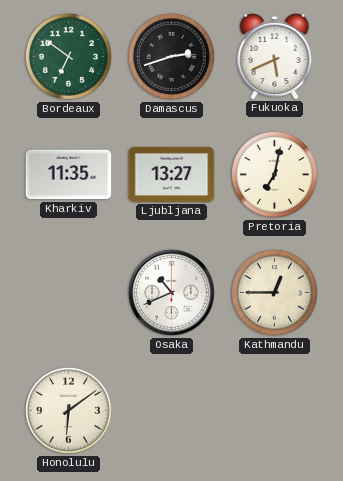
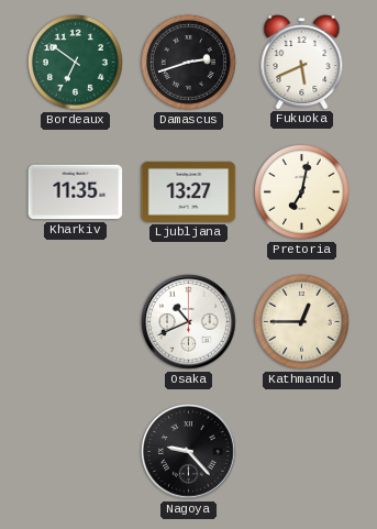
Honolulu: 6:09 -> none (69, 411)
Nagoya: none -> 9:23 (189, 452)
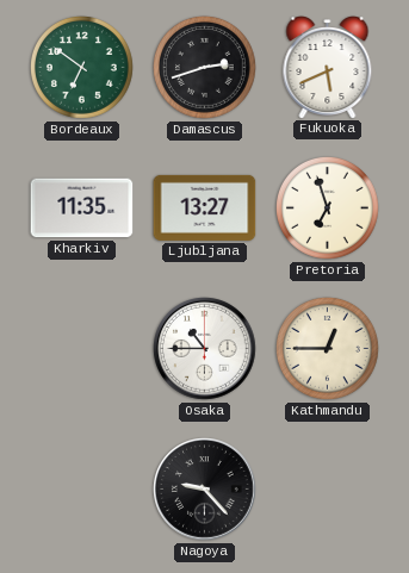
Pretoria: 7:02 -> 6:57 (328, 208)
Osaka: 10:41 -> 10:45 (205, 349)
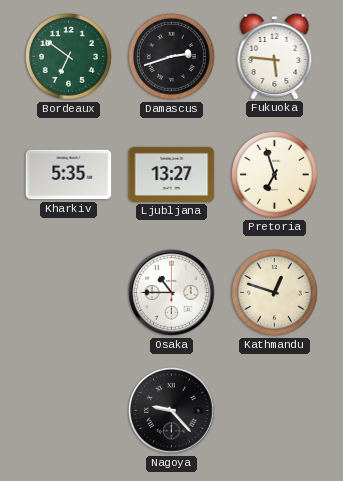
Fukuoka: 5:41 -> 5:46 (275, 57)
Kharkiv: 11:35 -> 5:35 (69, 175)
Kathmandu: 12:45 -> 12:48 (275, 293)
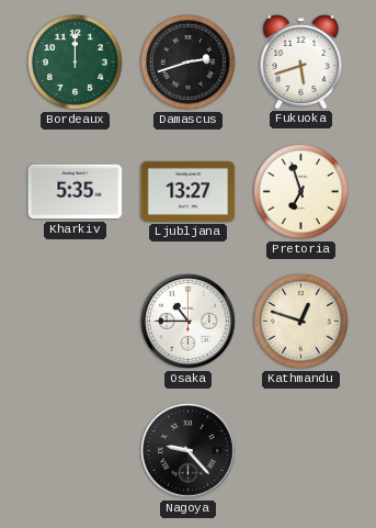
Bordeaux: 6:51 -> 12:00 (76, 63)
Fukuoka: 5:46 -> 5:42 (301, 63)
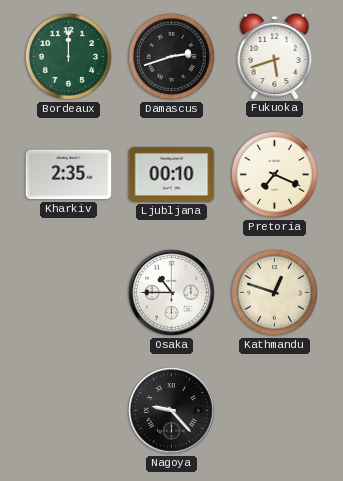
Kharkiv: 5:35 -> 2:35 (69, 175)
Ljubljana: 13:27 -> 00:10 (172, 174)
Pretoria: 6:57 -> 7:19 (275, 175)
